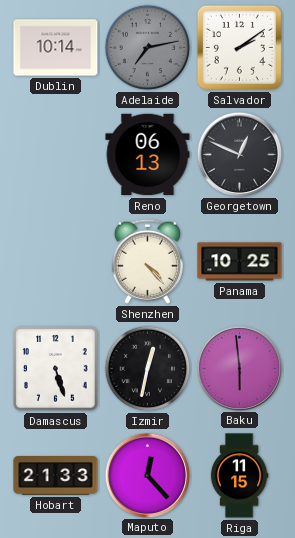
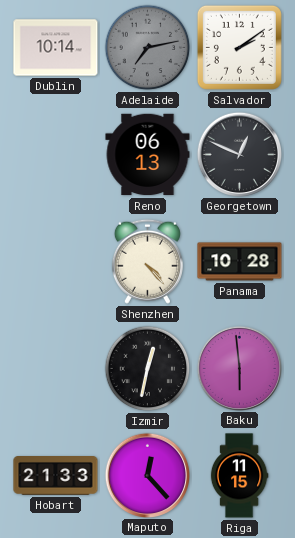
Panama: 10:25 -> 10:28 (240, 262)
Damascus: 5:27 -> none (56, 369)
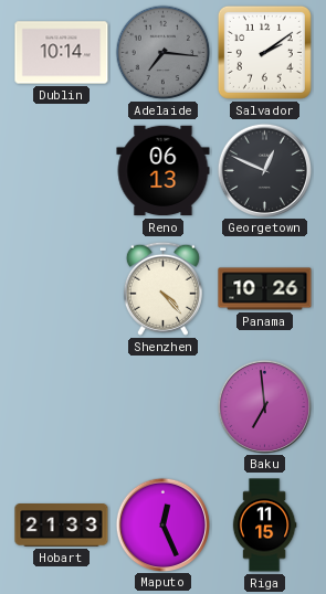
Adelaide: 7:13 -> 7:16 (164, 53)
Panama: 10:28 -> 10:26 (265, 289)
Izmir: 12:32 -> none (148, 369)
Baku: 5:59 -> 6:59 (264, 406)
Maputo: 12:23 -> 12:26 (162, 524)
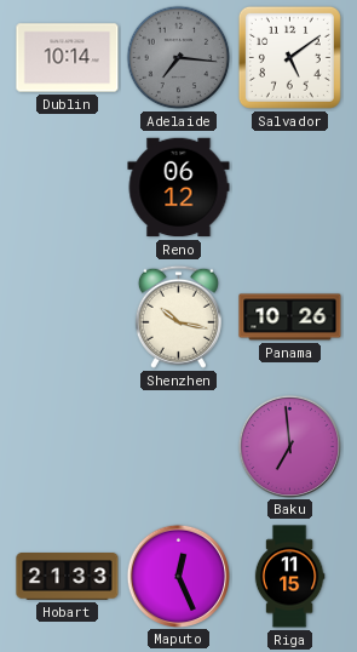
Salvador: 2:09 -> 5:09 (289, 57)
Reno: 06:13 -> 06:12 (179, 188)
Georgetown: 12:49 -> none (264, 170)
Shenzhen: 4:23 -> 10:17 (178, 316)
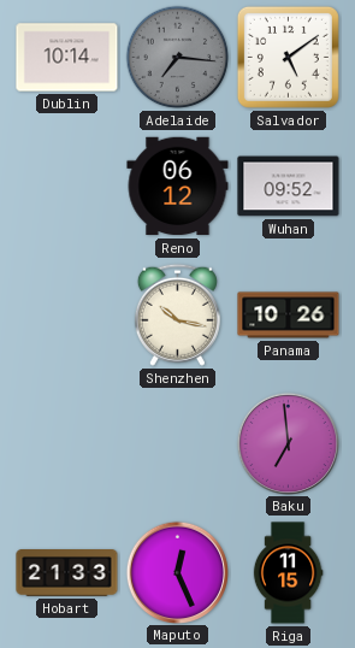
Wuhan: none -> 09:52 (289, 187)
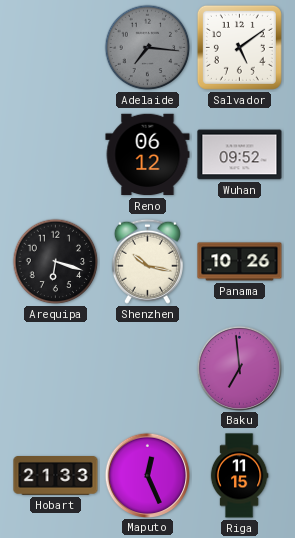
Dublin: 10:14 -> none (67, 58)
Arequipa: none -> 6:18 (56, 262)
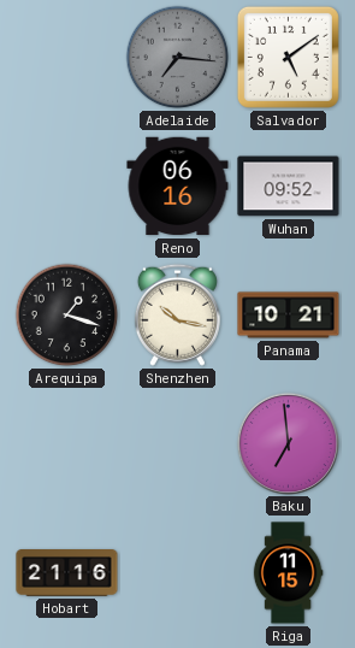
Reno: 06:12 -> 06:16 (178, 187)
Arequipa: 6:18 -> 1:18 (67, 316)
Panama: 10:26 -> 10:21 (289, 316)
Hobart: 21:33 -> 21:16 (67, 573)
Maputo: 12:26 -> none (147, 475)
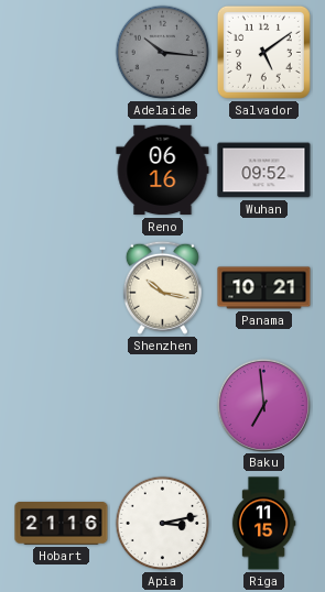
Adelaide: 7:16 -> 10:16 (163, 53)
Arequipa: 1:18 -> none (67, 316)
Apia: none -> 3:13 (163, 524)
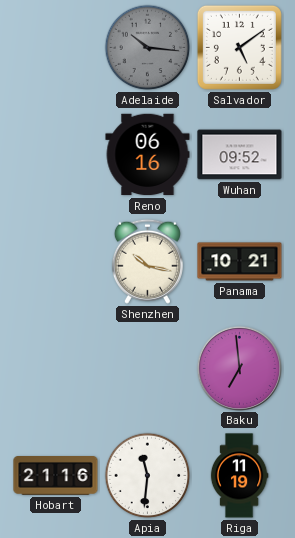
Apia: 3:13 -> 11:31 (148, 476)
Riga: 11:15 -> 11:19 (239, 476)
